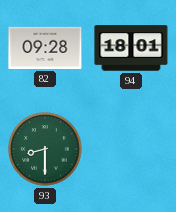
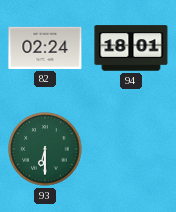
82: 09:28 -> 02:24 (45, 48)
93: 8:30 -> 6:30 (45, 149)
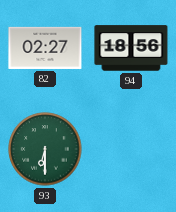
82: 02:24 -> 02:27 (45, 48)
94: 18:01 -> 18:56 (131, 48)
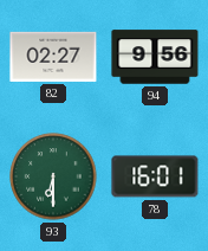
94: 18:56 -> 9:56 (155, 57)
78: none -> 16:01 (155, 176)
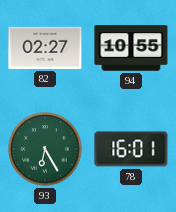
94: 9:56 -> 10:55 (131, 48)
93: 6:30 -> 6:25 (45, 149)
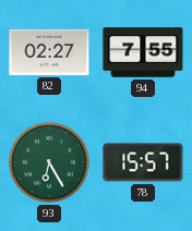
94: 10:55 -> 7:55 (143, 52)
78: 16:01 -> 15:57 (143, 162)
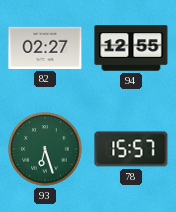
94: 7:55 -> 12:55 (131, 48)
93: 6:25 -> 6:27 (45, 149)
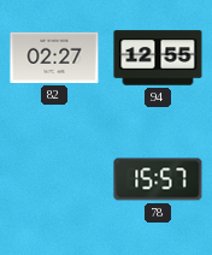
93: 6:27 -> none (45, 149)
